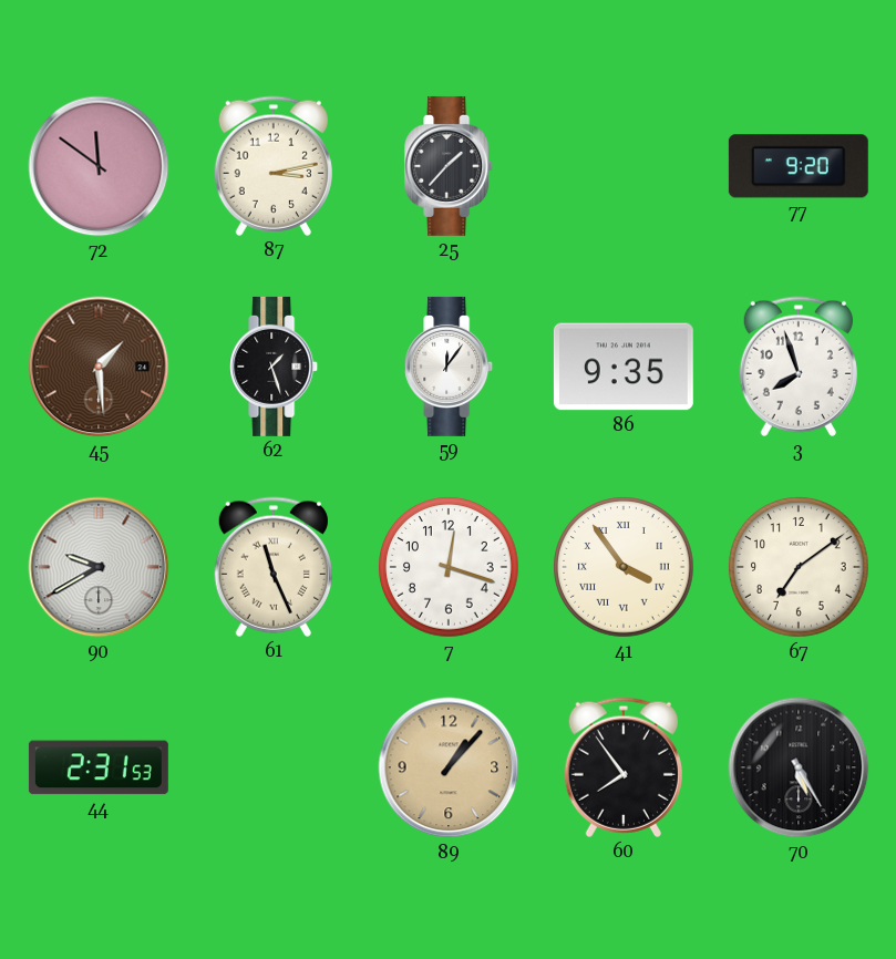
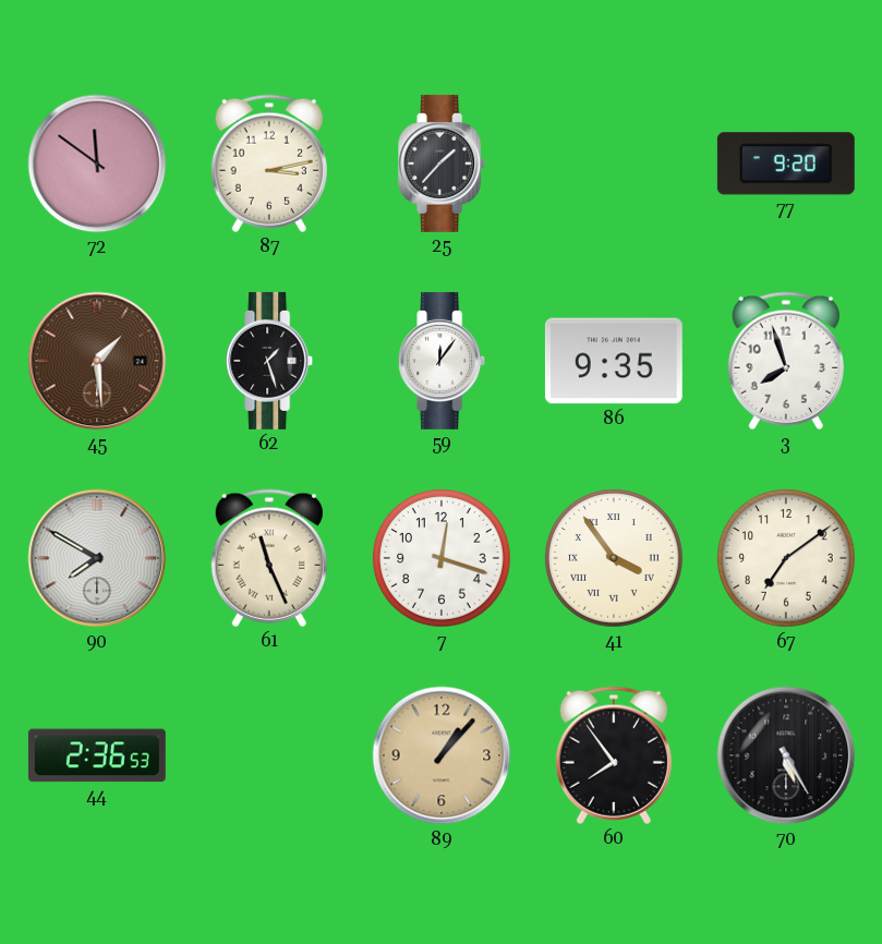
90: 9:40 -> 7:50 (97, 558)
44: 2:31 -> 2:36 (97, 755)
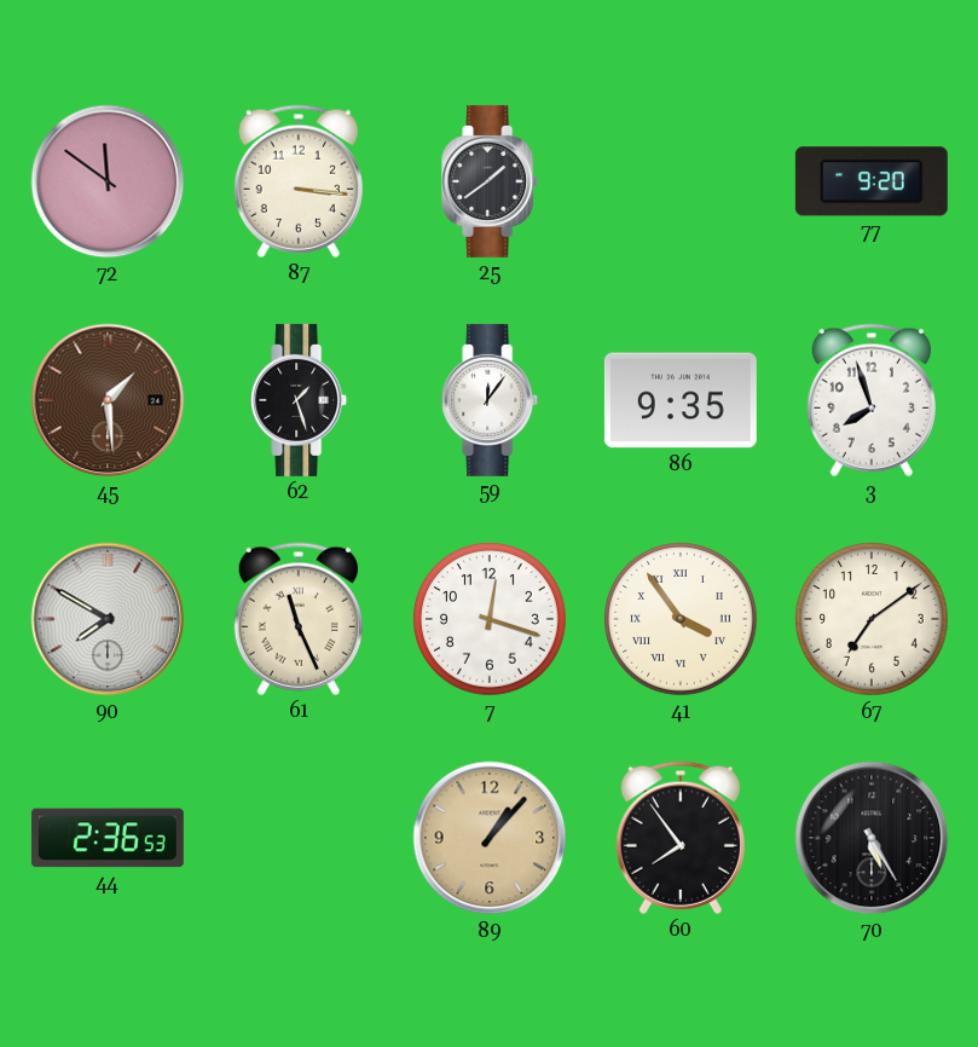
87: 3:13 -> 3:16 (299, 181)
25: 1:37 -> 1:39 (491, 181)
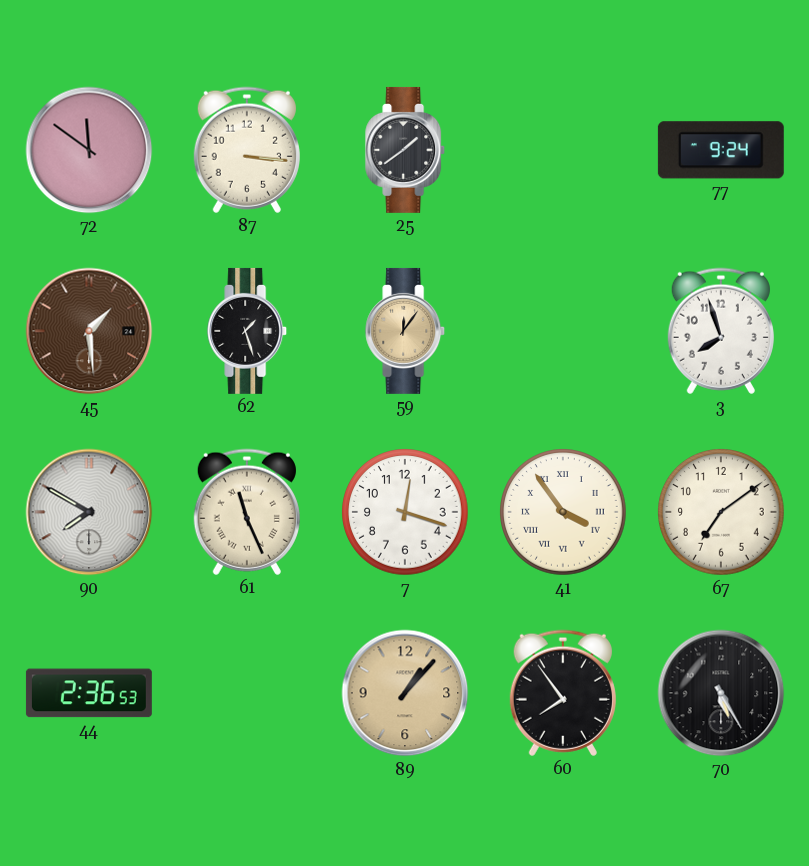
77: 9:20 -> 9:24 (721, 150)
59 dial: white -> champagne (406, 331)
86: 9:35 -> none (681, 400)
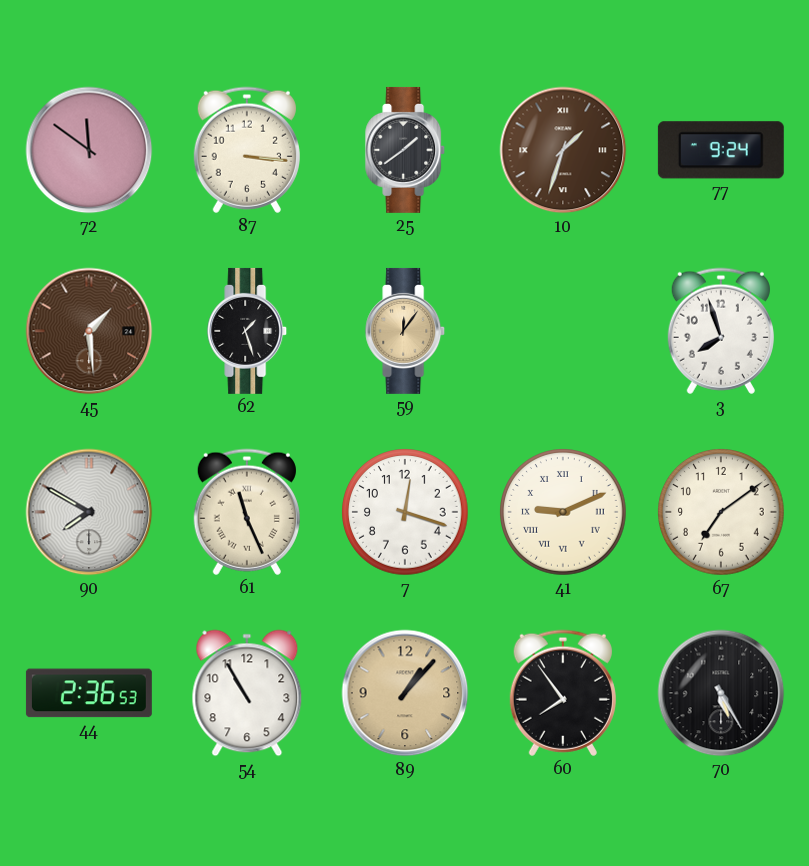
10: none -> 1:33 (563, 150)
41: 3:54 -> 9:11 (564, 513)
54: none -> 10:55 (247, 693)
